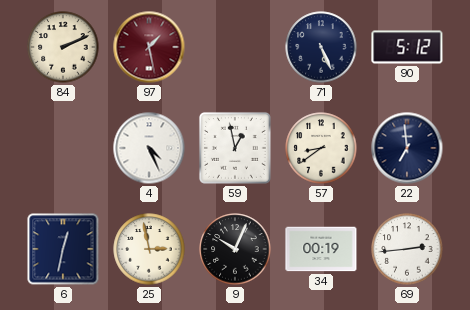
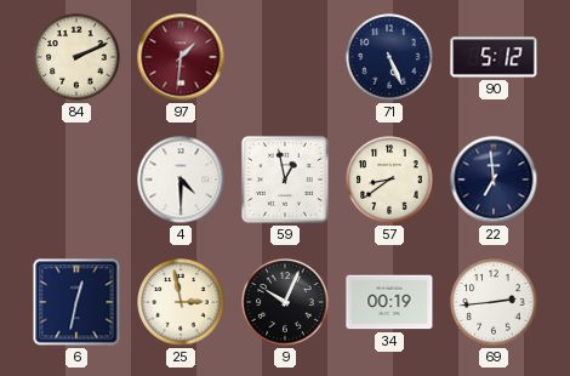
97: 1:28 -> 1:31 (181, 57)
4: 4:26 -> 4:30 (181, 180)
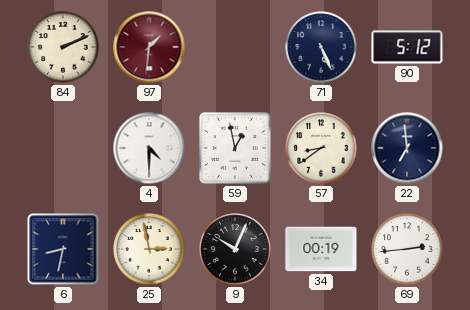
6: 12:32 -> 8:32 (63, 249)
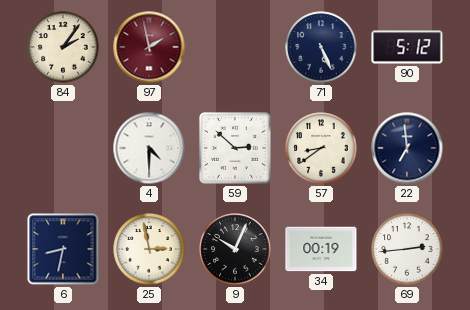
84: 2:11 -> 2:06 (63, 47)
97: 1:31 -> 1:58 (149, 47)
59: 12:58 -> 2:52 (235, 148)
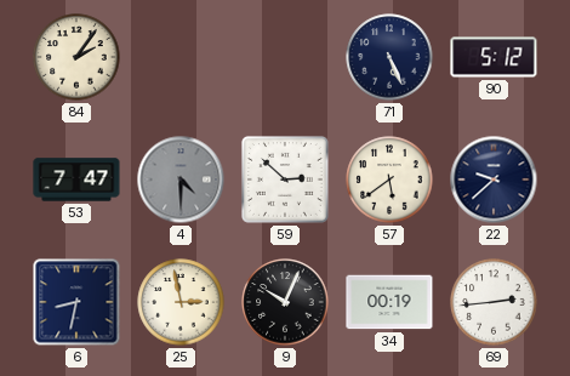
97: 1:58 -> none (149, 47)
53: none -> 7:47 (76, 180)
4 dial: white -> grey (181, 180)
57: 8:39 -> 5:39 (389, 180)
22: 6:59 -> 9:38 (494, 180)
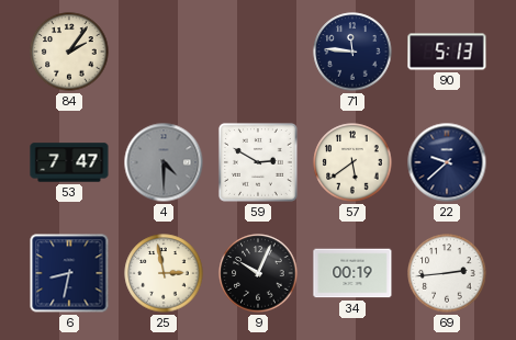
71: 5:26 -> 11:46 (352, 52)
90: 5:12 -> 5:13 (447, 52)
59: 2:52 -> 2:50 (258, 162)
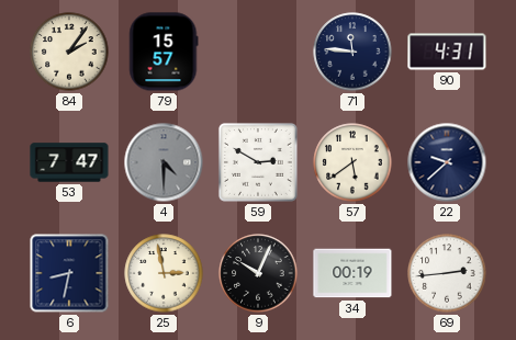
79: none -> 15:57 (164, 52)
90: 5:13 -> 4:31 (447, 52)
